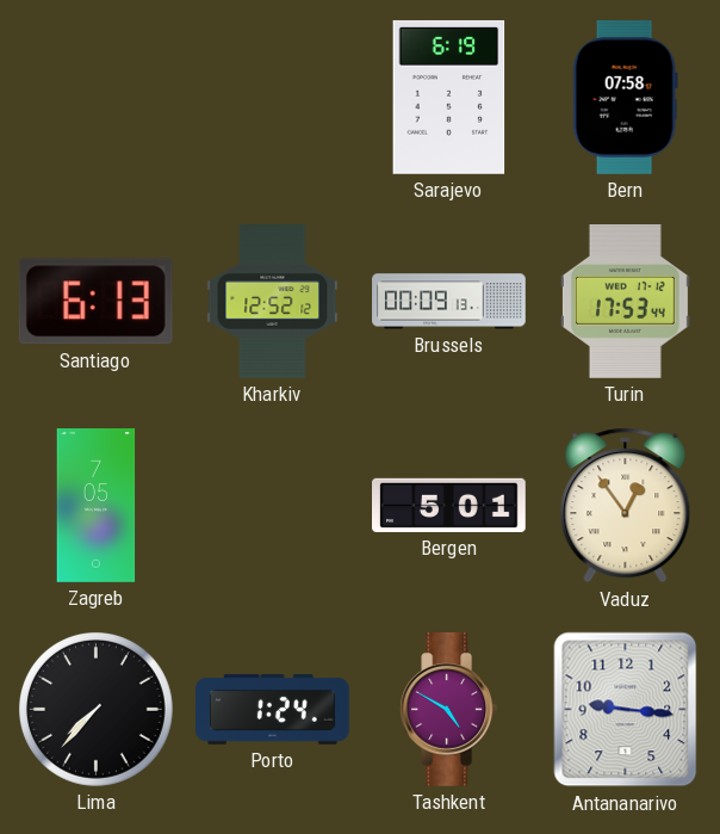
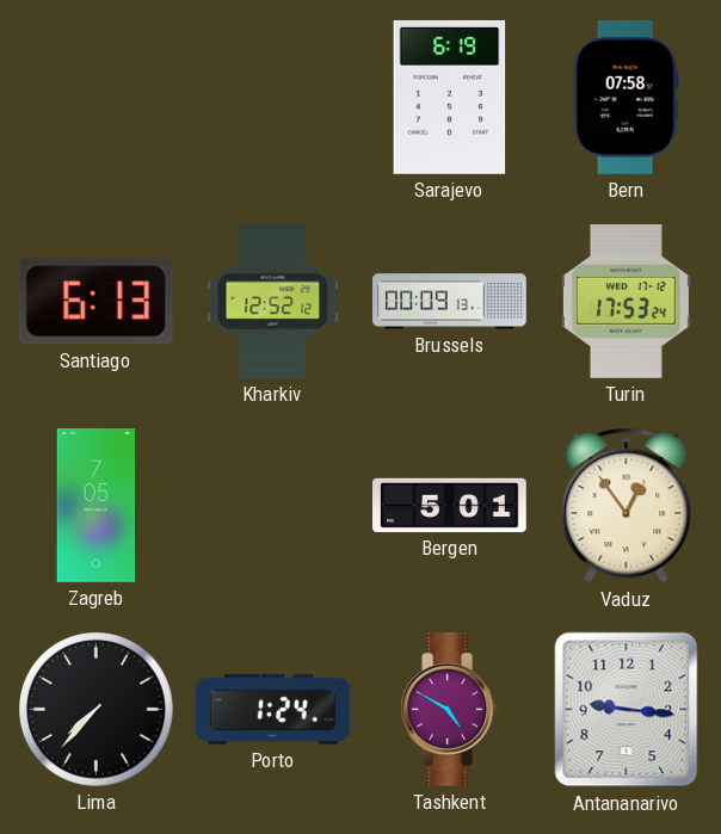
Turin: 17:53:44 -> 17:53:24 (626, 302)
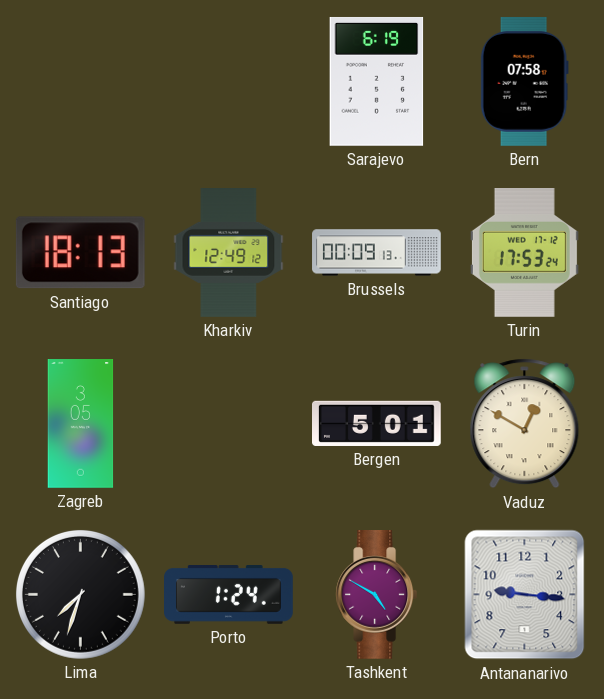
Santiago: 6:13 -> 18:13 (80, 253)
Kharkiv: 12:52 -> 12:49 (229, 253)
Zagreb: 7:05 -> 3:05 (81, 424)
Vaduz: 12:54 -> 12:50 (525, 424)
Lima: 7:37 -> 7:33 (80, 594)
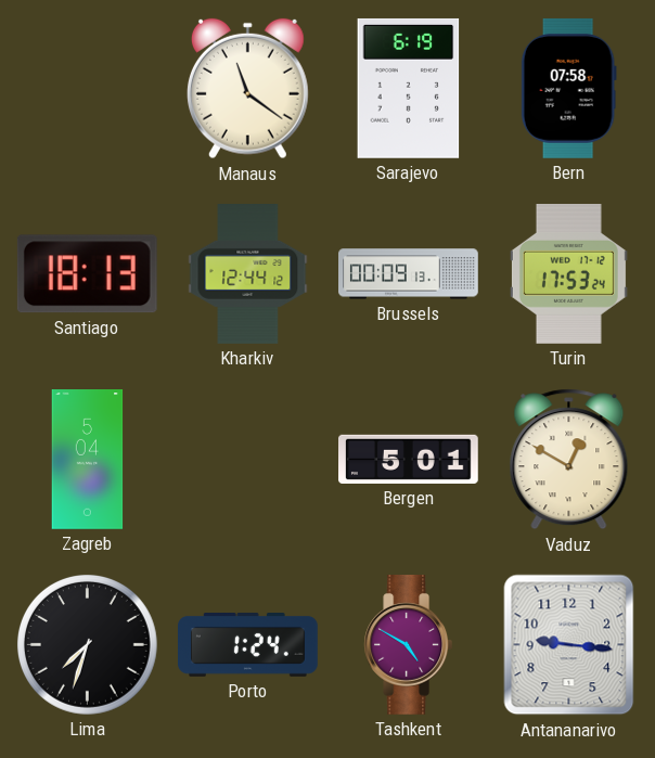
Manaus: none -> 11:21 (247, 89)
Kharkiv: 12:49 -> 12:44 (248, 274)
Zagreb: 3:05 -> 5:04 (88, 460)
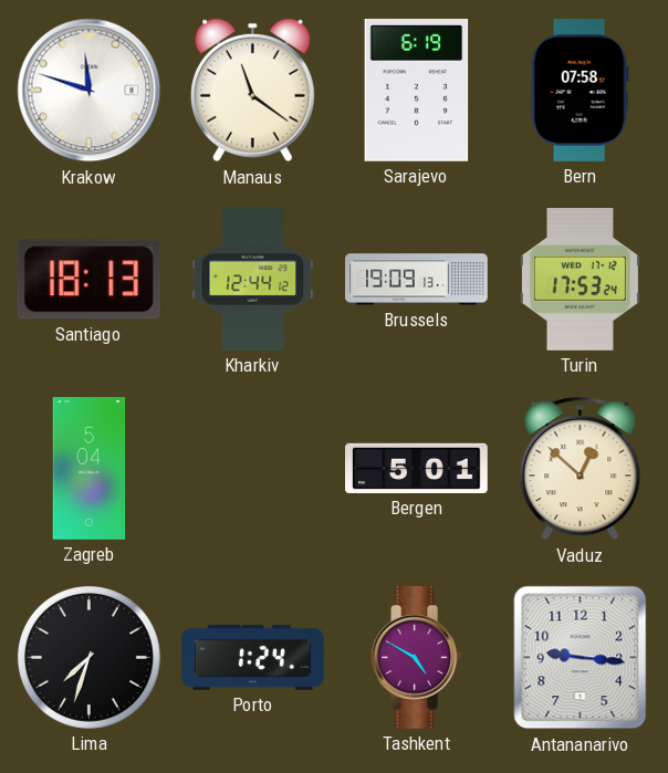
Krakow: none -> 11:48 (90, 91)
Brussels: 00:09 -> 19:09 (417, 280)
Vaduz: 12:50 -> 12:52 (581, 469)
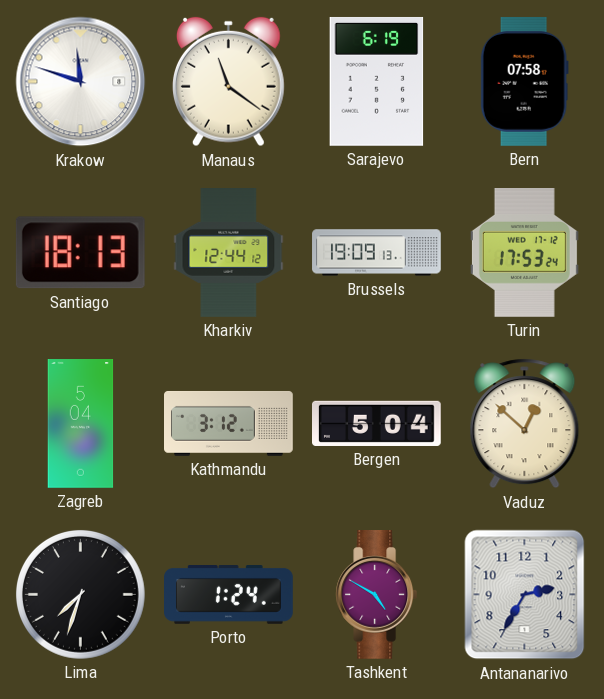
Kathmandu: none -> 3:12 (229, 424)
Bergen: 5:01 -> 5:04 (377, 423)
Antananarivo: 9:16 -> 2:35 (525, 595)
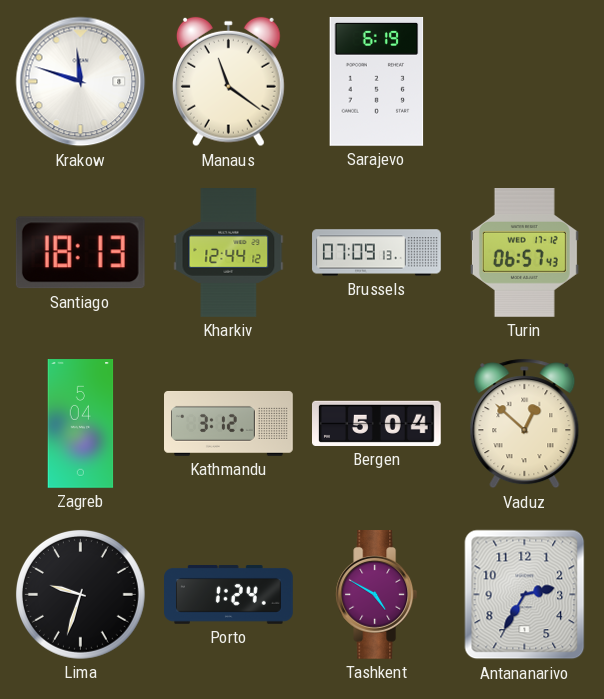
Bern: 07:58 -> none (524, 81)
Brussels: 19:09 -> 07:09 (377, 253)
Turin: 17:53 -> 06:57 (524, 253)
Lima: 7:33 -> 9:33 (80, 594)
